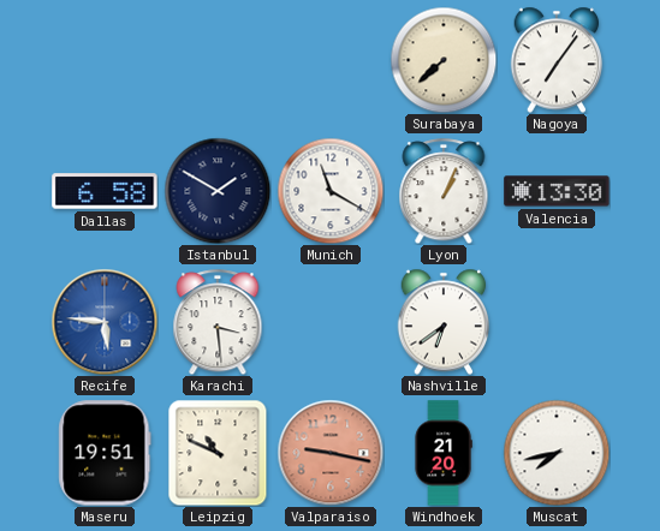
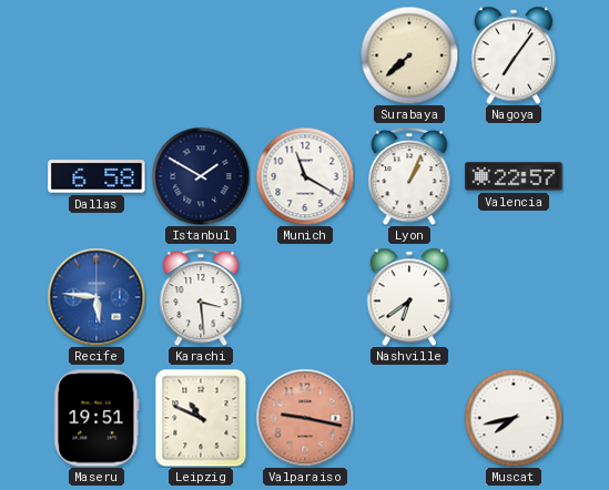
Valencia: 13:30 -> 22:57 (514, 176)
Windhoek: 21:20 -> none (444, 453)
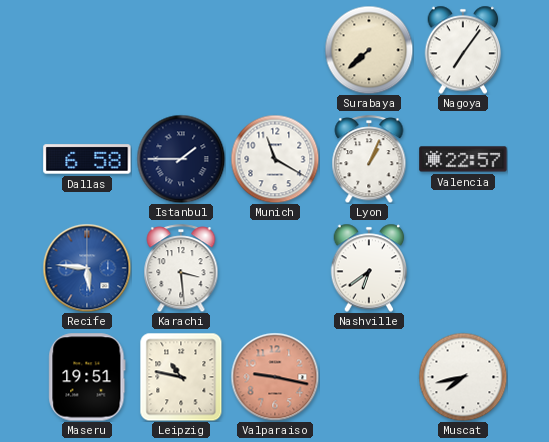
Istanbul: 1:50 -> 1:45 (181, 159)
Leipzig: 10:49 -> 10:47 (181, 377)
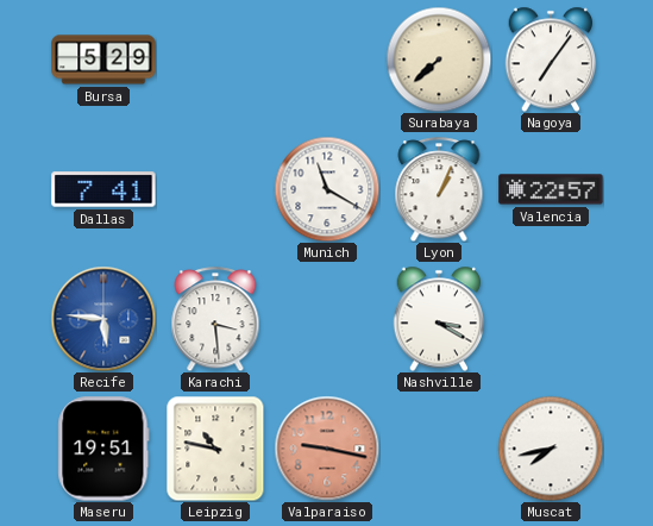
Bursa: none -> 5:29 (103, 60)
Dallas: 6:58 -> 7:41 (103, 189)
Istanbul: 1:45 -> none (181, 159)
Nashville: 6:39 -> 3:20 (439, 319)
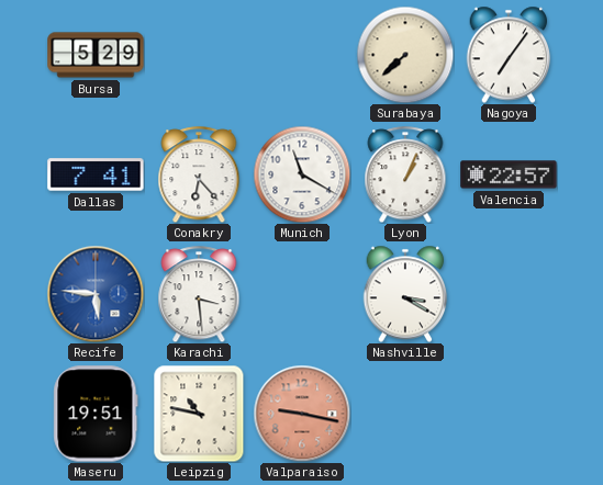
Conakry: none -> 6:23 (199, 174)
Muscat: 7:43 -> none (551, 449)
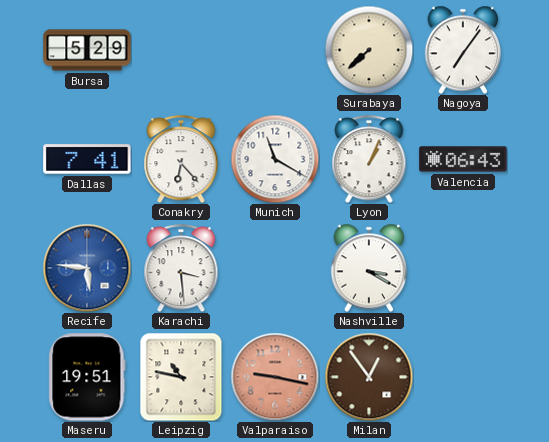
Valencia: 22:57 -> 06:43 (463, 159)
Milan: none -> 12:54 (369, 377)
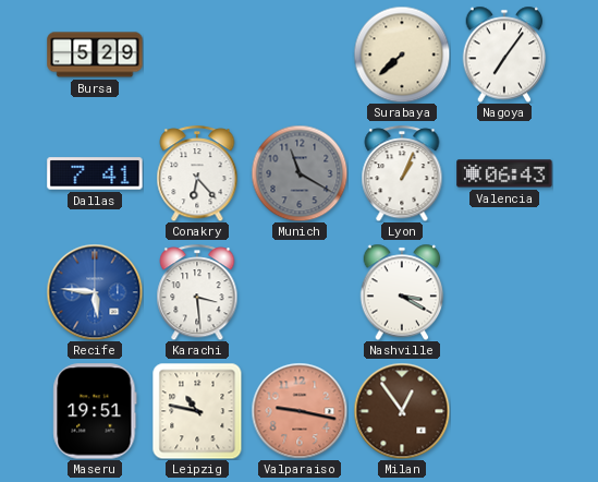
Munich dial: white -> grey (300, 173)
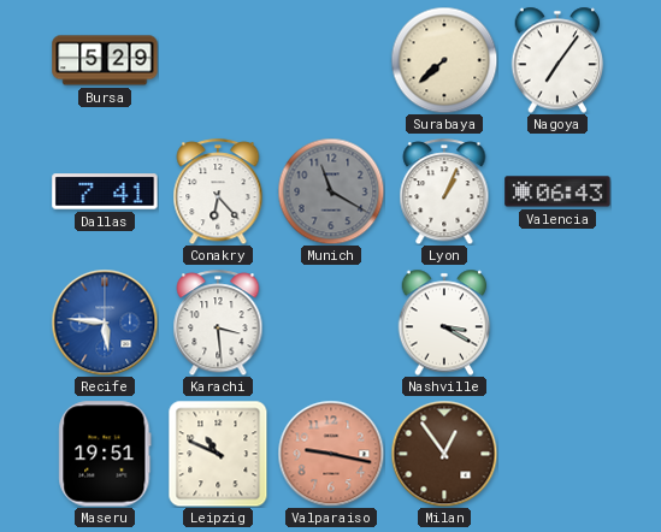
Leipzig: 10:47 -> 10:49 (218, 454)
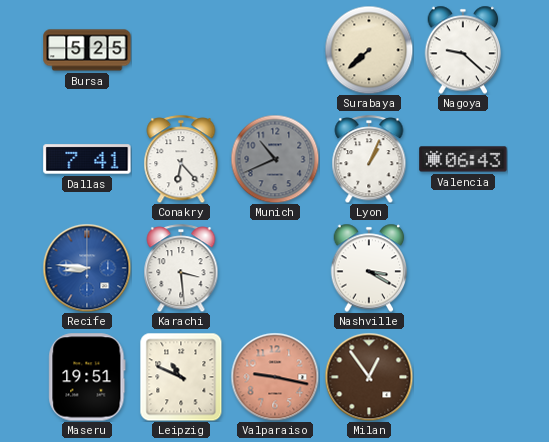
Bursa: 5:29 -> 5:25 (87, 50)
Nagoya: 7:06 -> 9:22 (463, 50)
Munich: 11:20 -> 10:41 (275, 159)
Recife: 5:46 -> 8:46 (87, 268)
